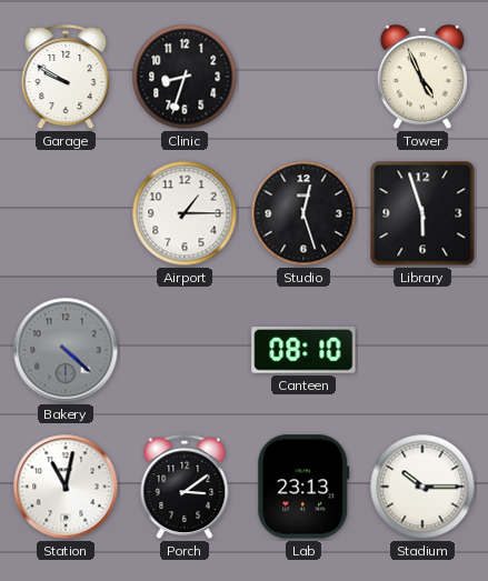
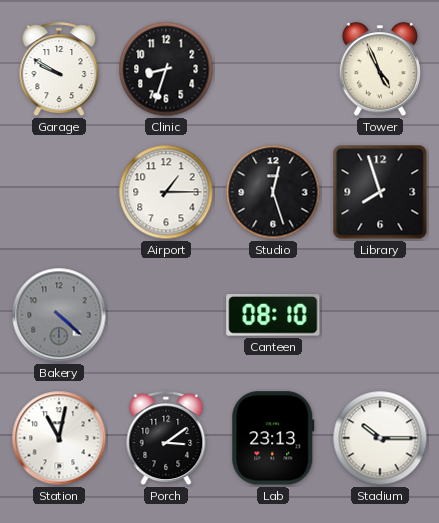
Library: 5:57 -> 7:57 (380, 192)
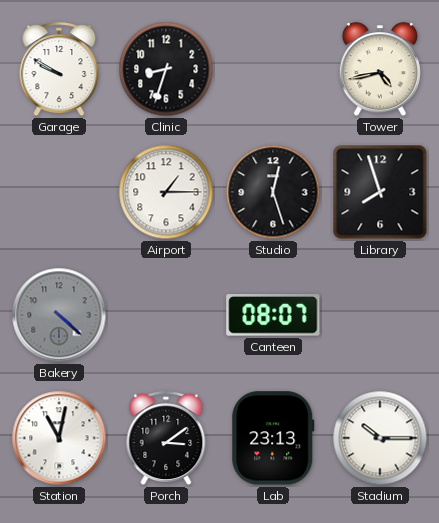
Tower: 4:56 -> 4:43 (380, 70)
Canteen: 08:10 -> 08:07 (273, 316)
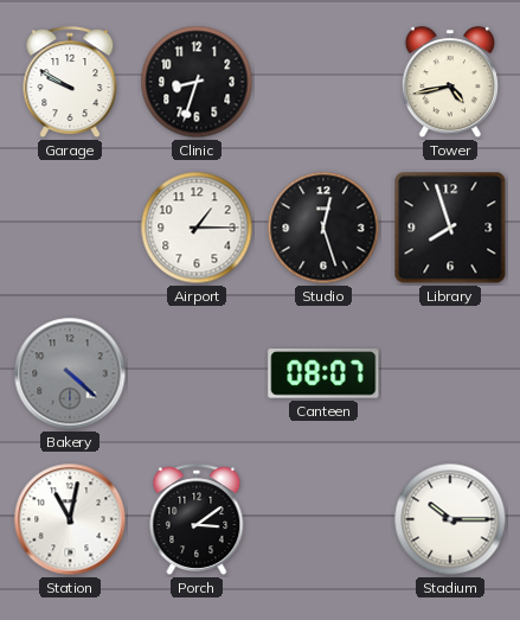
Lab: 23:13 -> none (273, 438)
